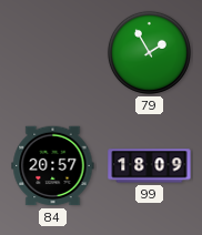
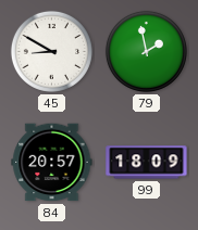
45: none -> 8:50 (51, 51)
79: 1:55 -> 1:58 (146, 51)
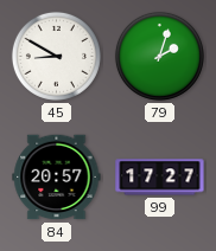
79: 1:58 -> 2:03 (159, 56)
99: 18:09 -> 17:27 (160, 178)
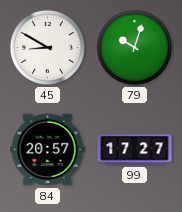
79: 2:03 -> 10:03 (134, 47)
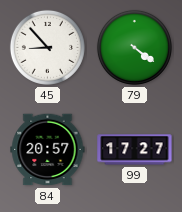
45: 8:50 -> 8:53 (47, 47)
79: 10:03 -> 4:21 (134, 47)
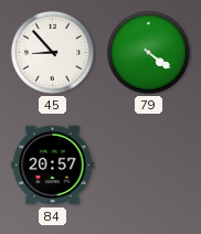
99: 17:27 -> none (135, 150)
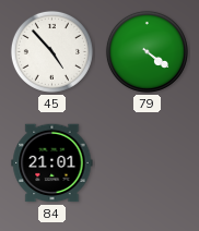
45: 8:53 -> 4:53 (51, 51)
84: 20:57 -> 21:01 (52, 163)
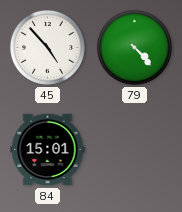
79: 4:21 -> 4:23 (134, 47)
84: 21:01 -> 15:01 (48, 150)
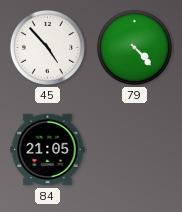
84: 15:01 -> 21:05 (48, 150)
